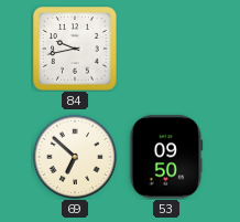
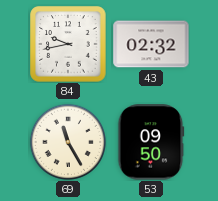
43: none -> 02:32 (151, 44)
69: 6:52 -> 11:25 (67, 141)
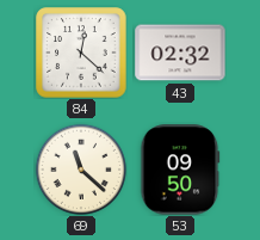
84: 9:43 -> 12:22 (81, 53)
69: 11:25 -> 11:22 (80, 168)
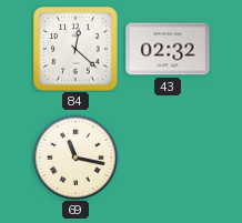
69: 11:22 -> 11:17 (74, 156)
53: 09:50 -> none (180, 170)
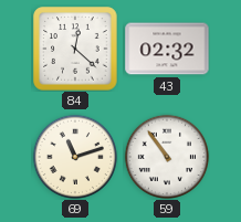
69: 11:17 -> 11:12 (74, 156)
59: none -> 10:54 (166, 156)
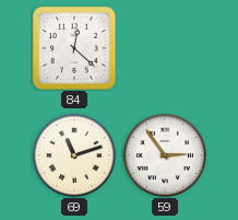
43: 02:32 -> none (167, 49)
59: 10:54 -> 2:54 (164, 154)
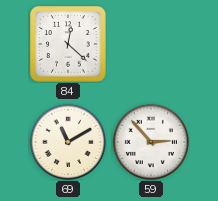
69: 11:12 -> 11:10 (67, 141)
59: 2:54 -> 2:53 (150, 141)
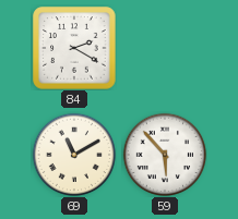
84: 12:22 -> 2:20 (74, 48)
59: 2:53 -> 5:53 (164, 154)
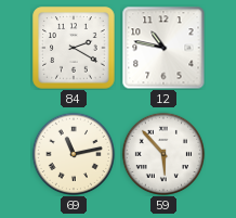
12: none -> 10:47 (163, 48)
69: 11:10 -> 11:13 (73, 153)
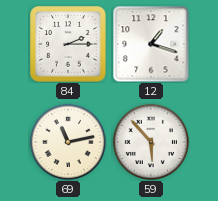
84: 2:20 -> 2:15 (68, 44)
12: 10:47 -> 1:18 (151, 44)
